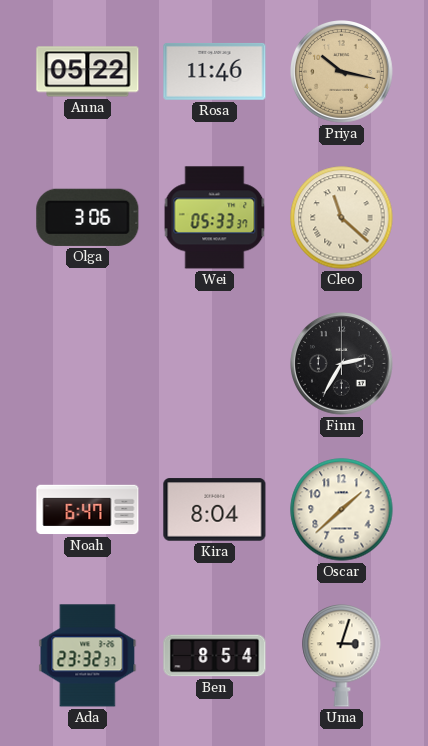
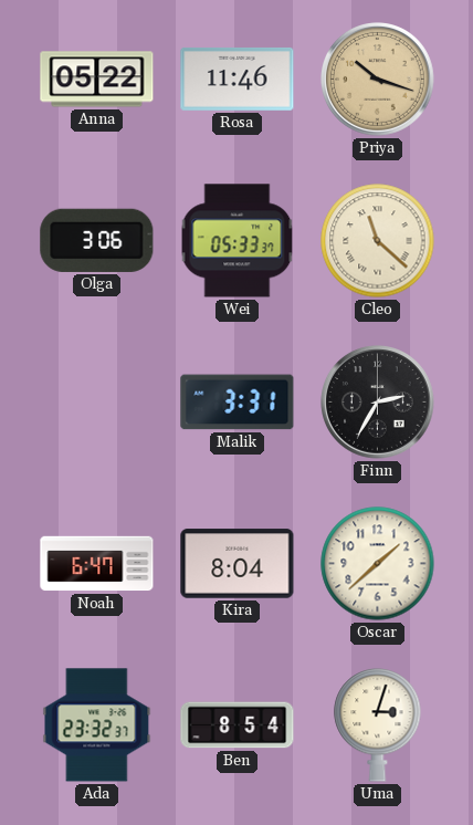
Priya: 10:17 -> 10:18 (378, 80)
Malik: none -> 3:31 (238, 403)
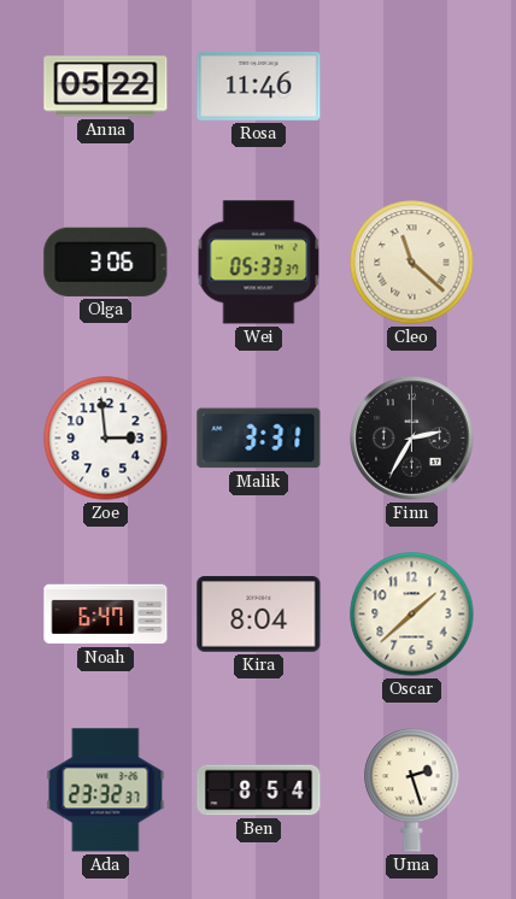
Priya: 10:18 -> none (378, 80)
Zoe: none -> 2:59 (106, 439)
Uma: 3:03 -> 2:27 (412, 791)
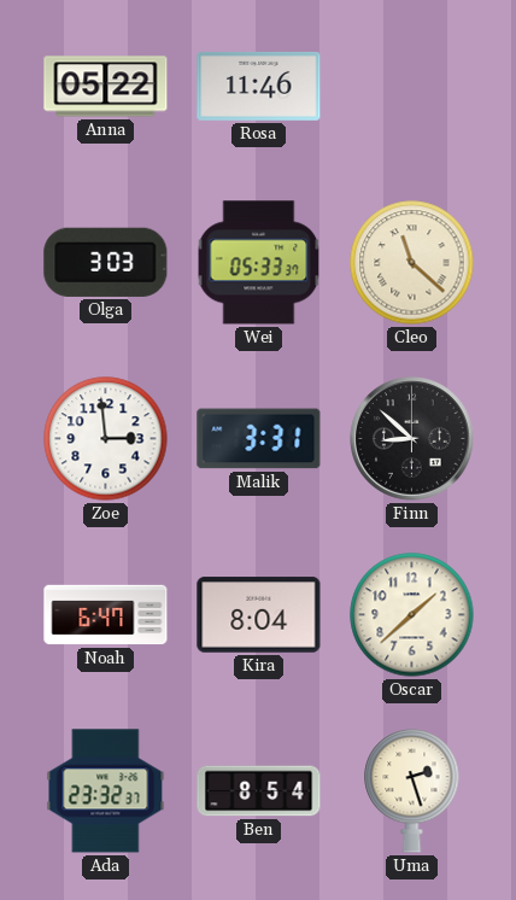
Olga: 3:06 -> 3:03 (106, 262)
Finn: 2:35 -> 8:52 (412, 439)
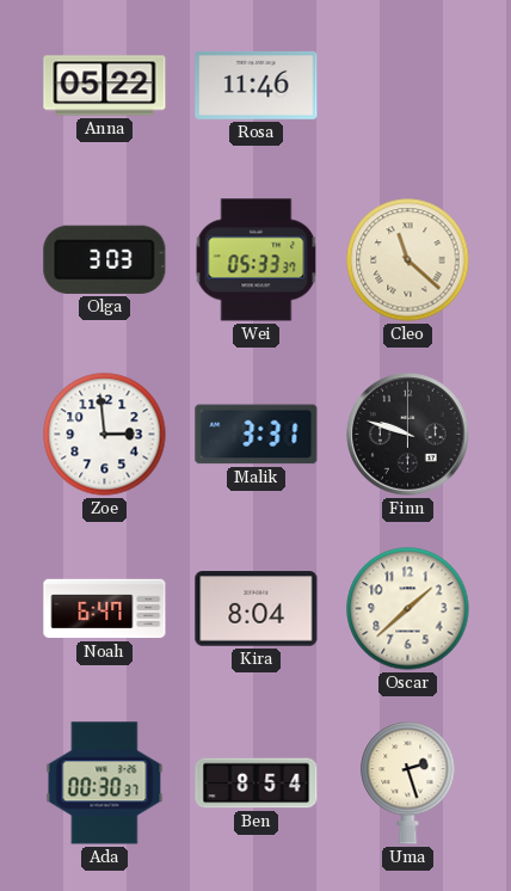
Finn: 8:52 -> 9:48 (408, 435)
Ada: 23:32 -> 00:30 (105, 784)
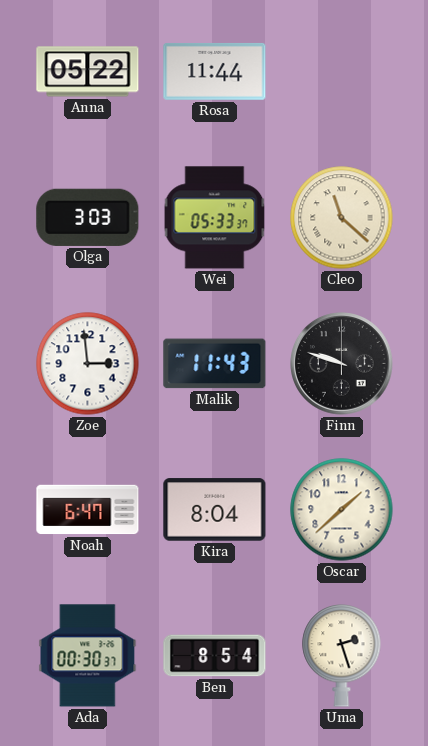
Rosa: 11:46 -> 11:44 (215, 71)
Malik: 3:31 -> 11:43 (215, 364)
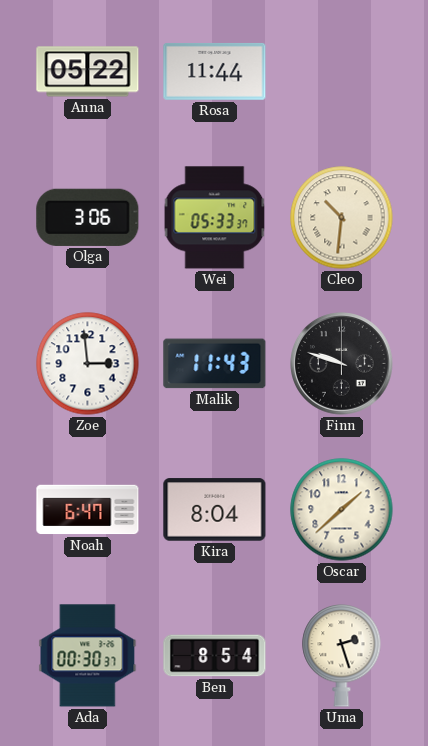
Olga: 3:03 -> 3:06 (88, 217)
Cleo: 11:22 -> 10:31 (342, 218)
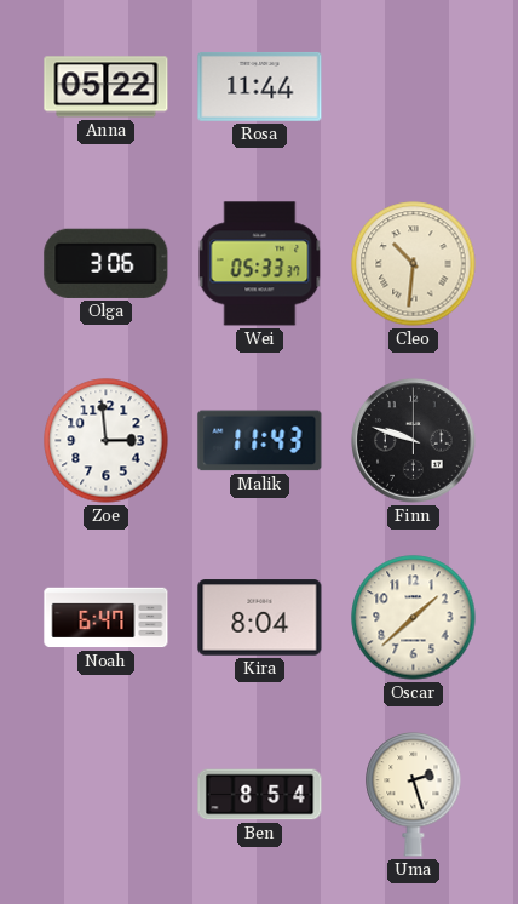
Ada: 00:30 -> none (88, 656)
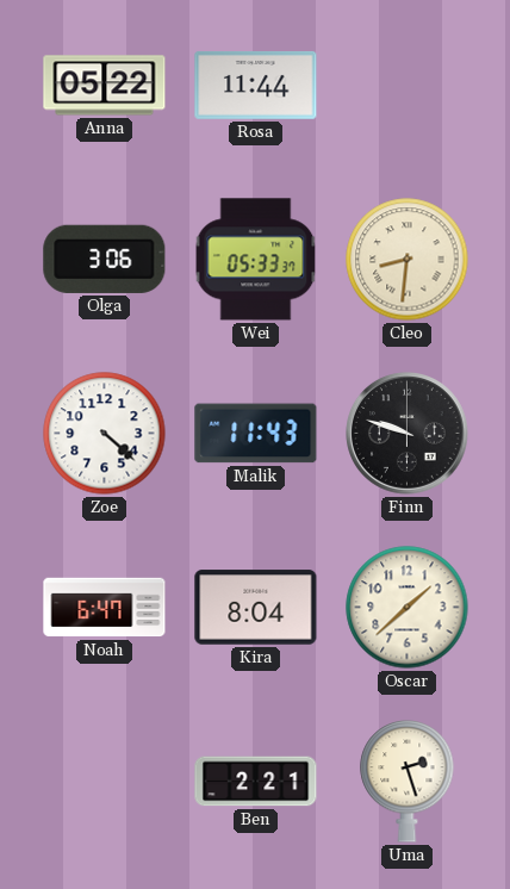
Cleo: 10:31 -> 8:31 (408, 260)
Zoe: 2:59 -> 4:22 (105, 434)
Ben: 8:54 -> 2:21 (256, 782)
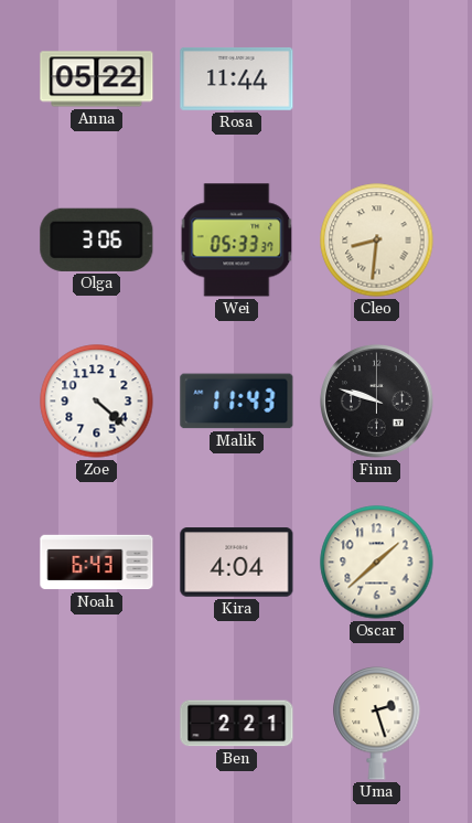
Noah: 6:47 -> 6:43 (97, 563)
Kira: 8:04 -> 4:04 (237, 563)
